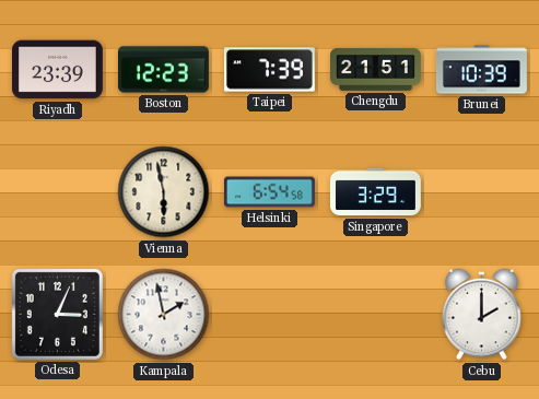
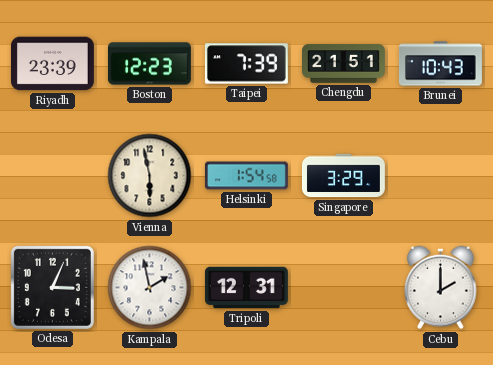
Brunei: 10:39 -> 10:43 (440, 64)
Helsinki: 6:54 -> 1:54 (247, 176)
Tripoli: none -> 12:31 (246, 288)
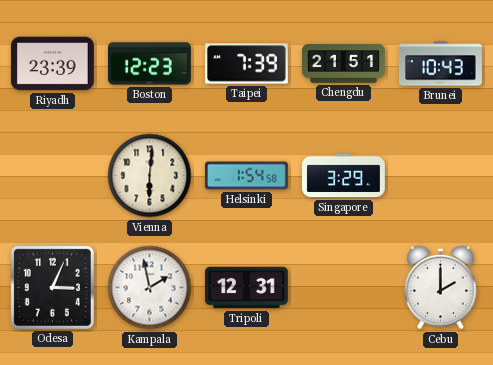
Vienna: 5:58 -> 6:01 (150, 176)
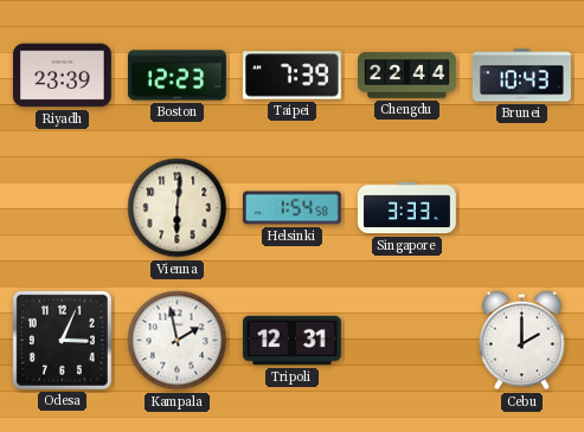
Chengdu: 21:51 -> 22:44 (407, 76)
Singapore: 3:29 -> 3:33 (406, 208)
